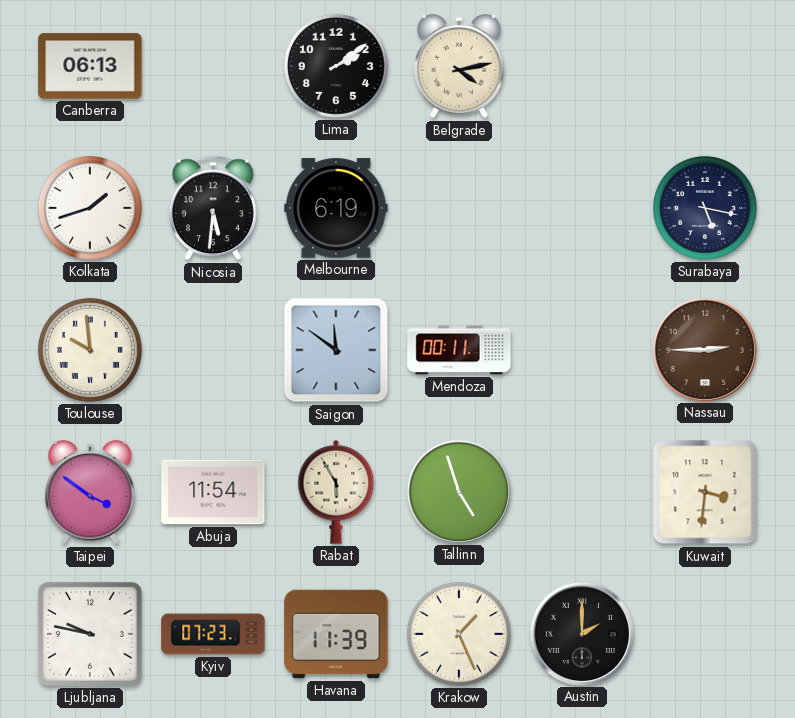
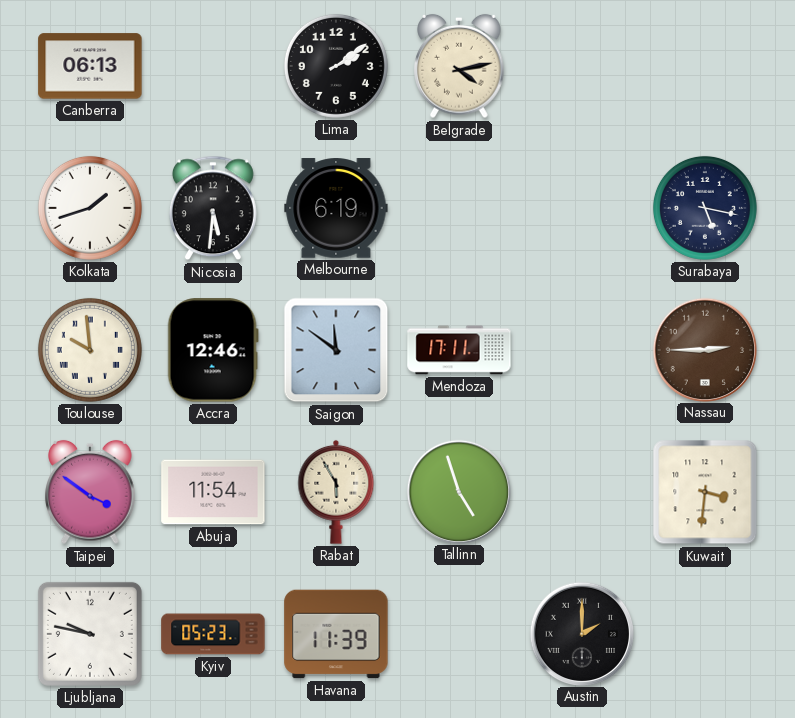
Accra: none -> 12:46 (213, 350)
Mendoza: 00:11 -> 17:11 (459, 350)
Kyiv: 07:23 -> 05:23 (213, 634)
Krakow: 1:26 -> none (459, 634)
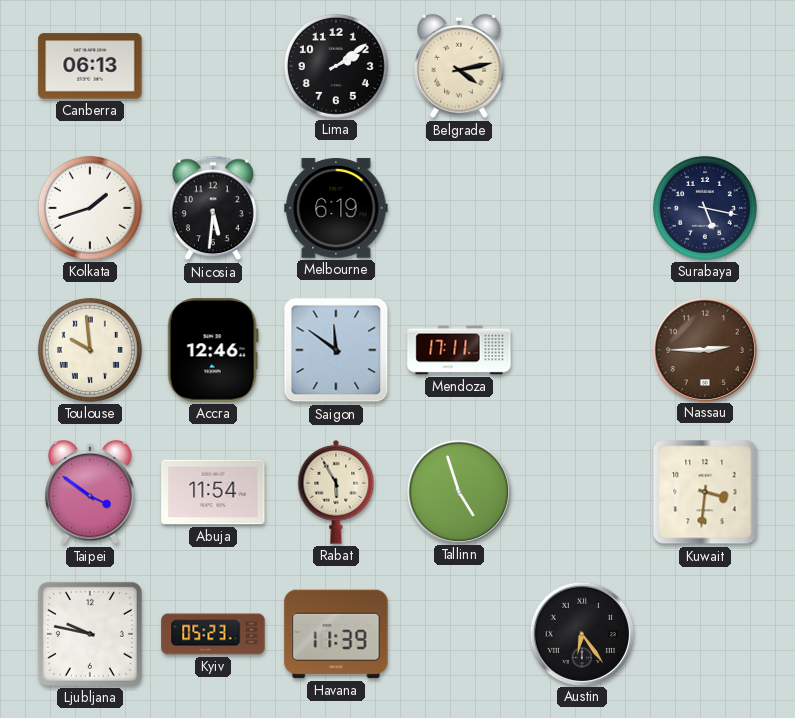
Austin: 2:00 -> 6:24 (581, 633)
